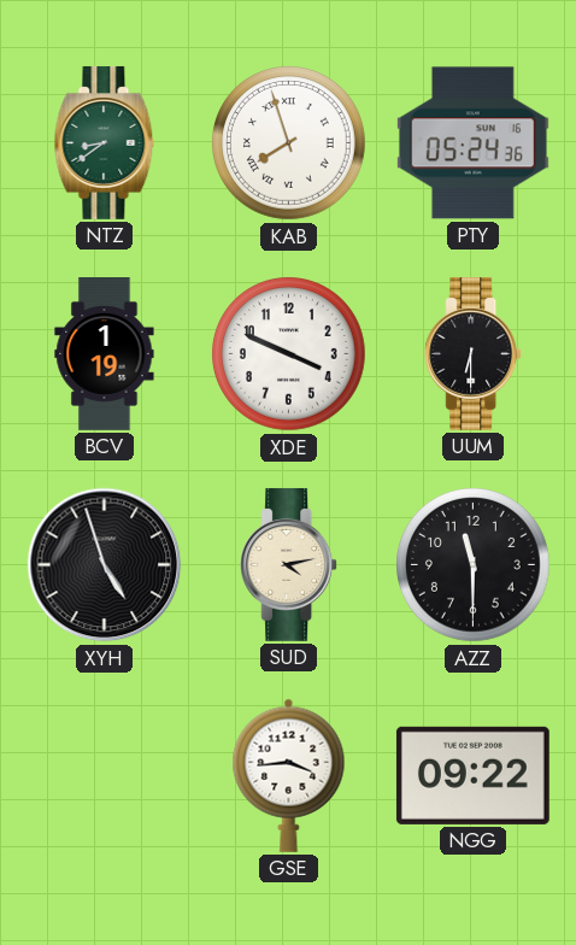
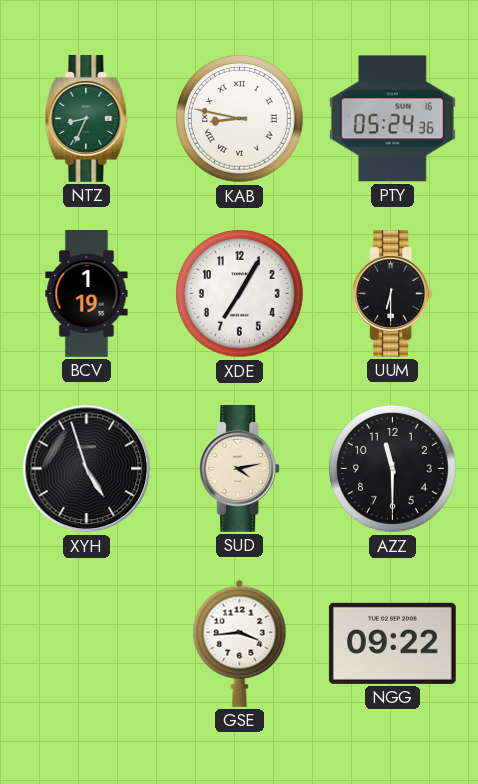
NTZ: 8:39 -> 8:34 (87, 118)
KAB: 7:57 -> 8:47 (240, 119)
XDE: 3:49 -> 7:05 (240, 294)
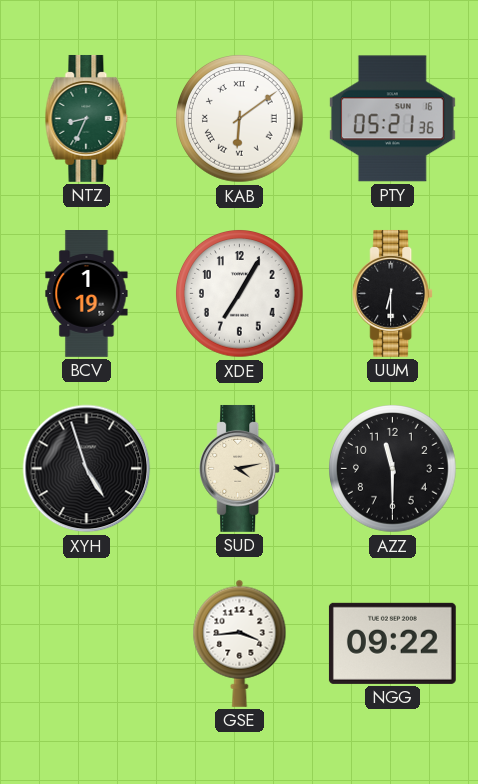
KAB: 8:47 -> 6:09 (240, 119)
PTY: 05:24 -> 05:21 (392, 119)
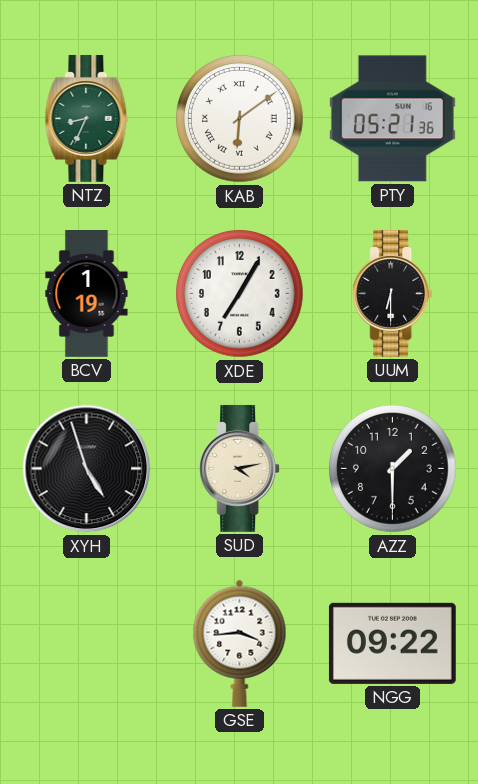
AZZ: 11:30 -> 1:30 (393, 469)
